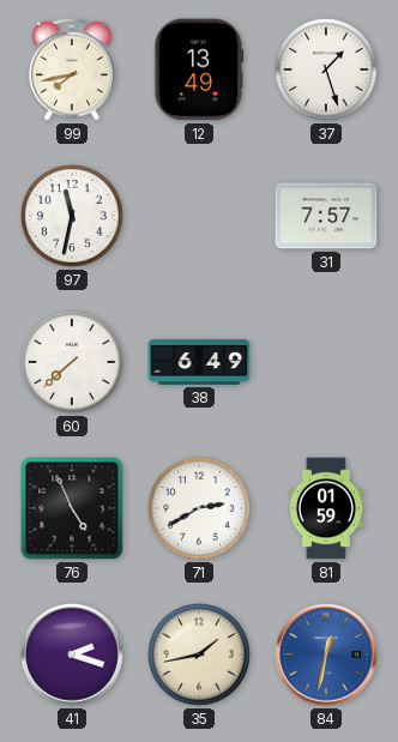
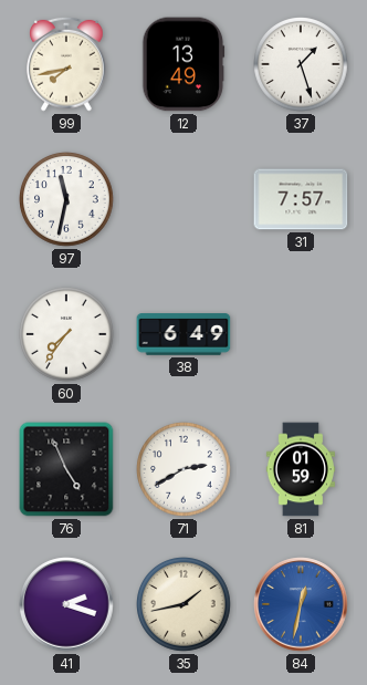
60: 7:38 -> 7:36 (66, 334)
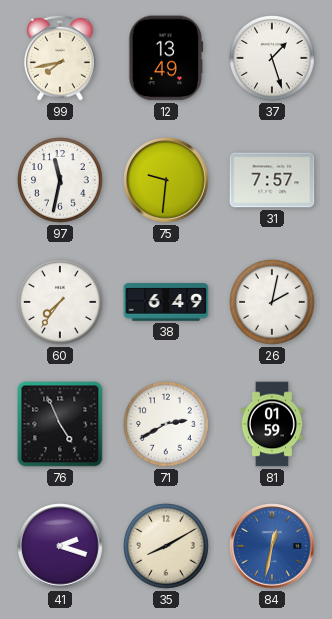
75: none -> 9:31 (166, 180)
26: none -> 2:02 (272, 302)
35: 1:43 -> 8:10 (166, 546)
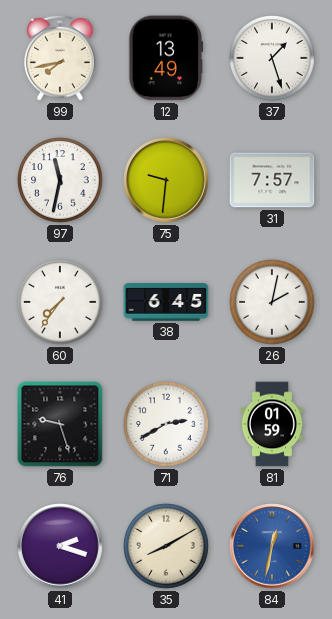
38: 6:49 -> 6:45 (166, 302)
76: 4:56 -> 9:27 (60, 424)
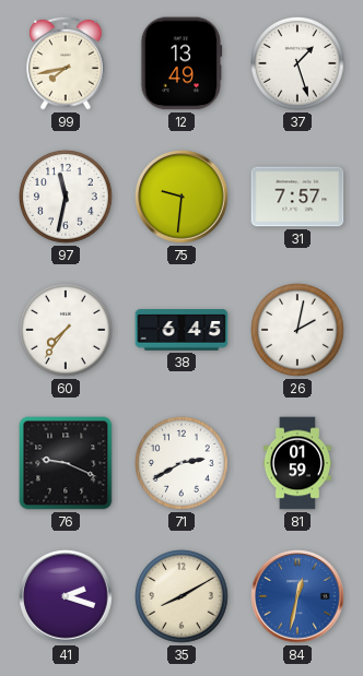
76: 9:27 -> 9:19 (66, 463)
